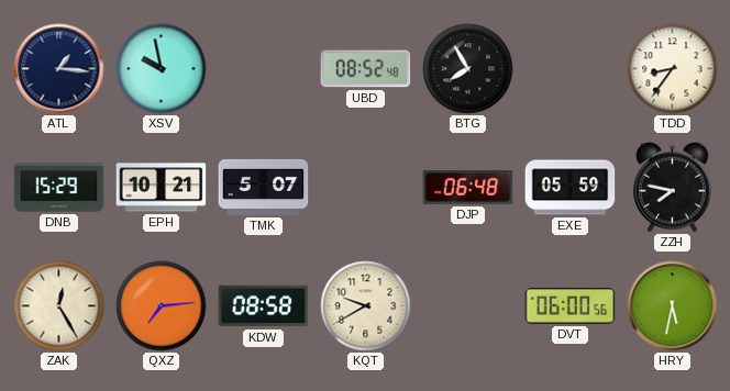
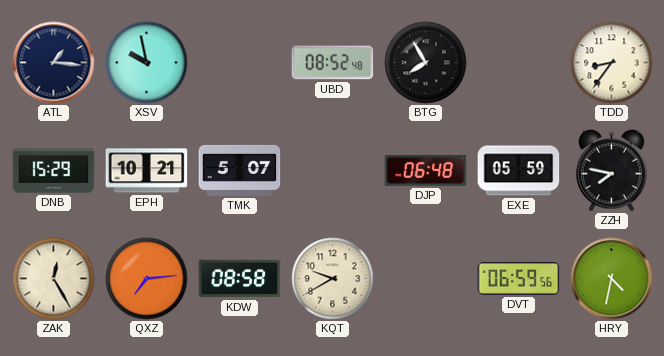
DVT: 06:00 -> 06:59 (519, 279)
HRY: 5:32 -> 4:32 (612, 279)
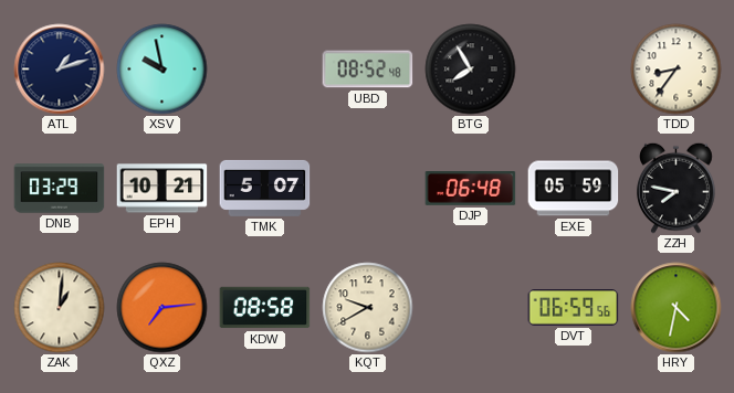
ATL: 1:16 -> 1:12 (60, 70)
DNB: 15:29 -> 03:29 (60, 189)
ZAK: 12:25 -> 1:01 (60, 308)
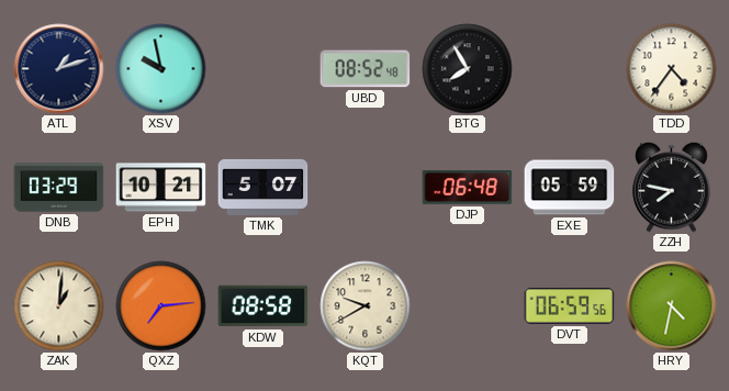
TDD: 8:36 -> 4:36 (672, 69)
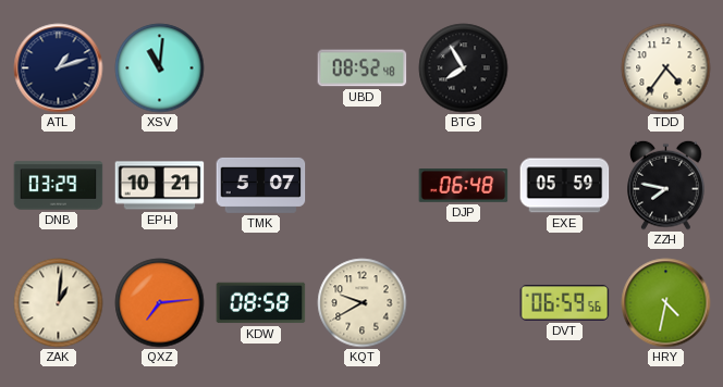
XSV: 9:58 -> 11:01 (160, 68)
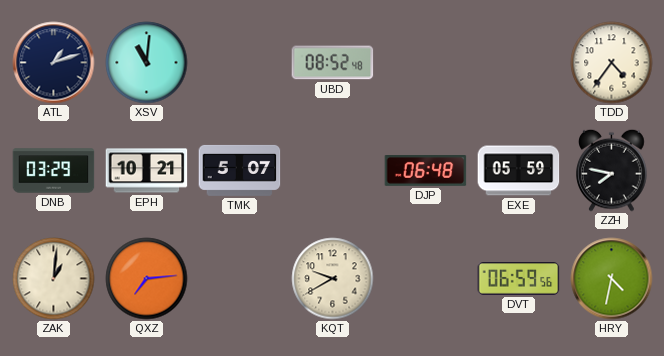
BTG: 7:55 -> none (464, 68)
KDW: 08:58 -> none (261, 303)
